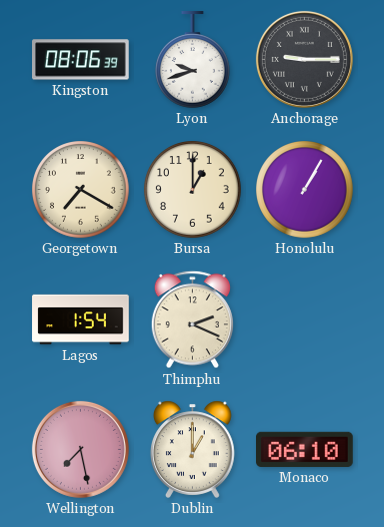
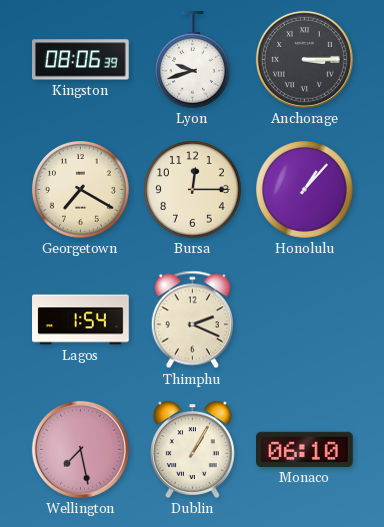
Anchorage: 9:15 -> 3:15 (304, 59)
Bursa: 1:00 -> 12:15 (193, 190)
Honolulu: 1:05 -> 1:07 (305, 190)
Dublin: 1:00 -> 1:05 (192, 449)
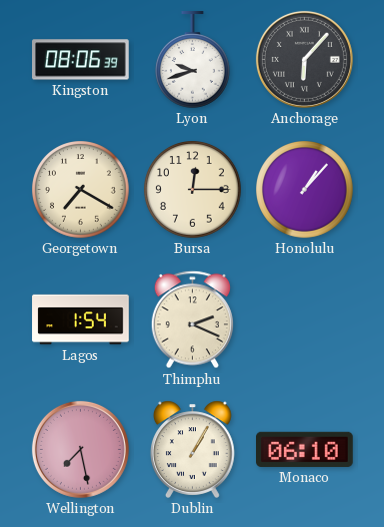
Anchorage: 3:15 -> 6:07 (304, 59)
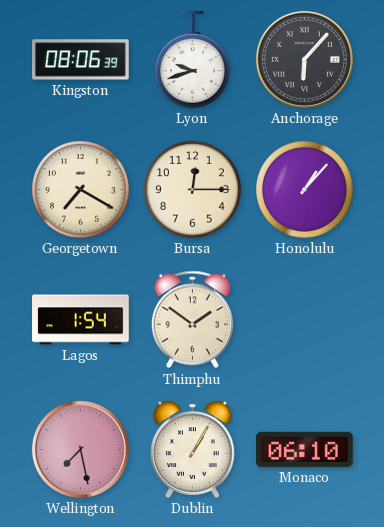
Thimphu: 2:19 -> 1:51 (192, 320)
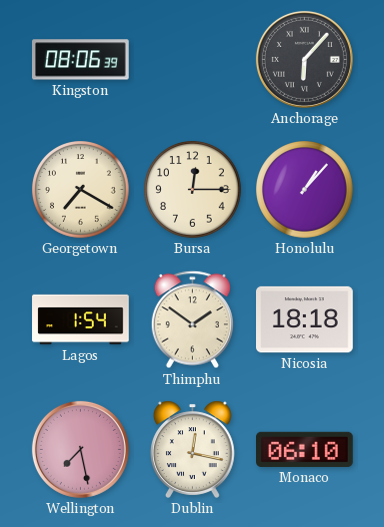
Lyon: 9:42 -> none (193, 60)
Nicosia: none -> 18:18 (305, 320)
Dublin: 1:05 -> 12:17 (192, 449)
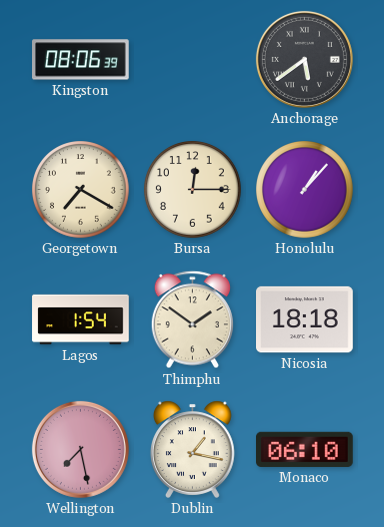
Anchorage: 6:07 -> 5:39 (304, 59)
Dublin: 12:17 -> 1:17 (192, 449)
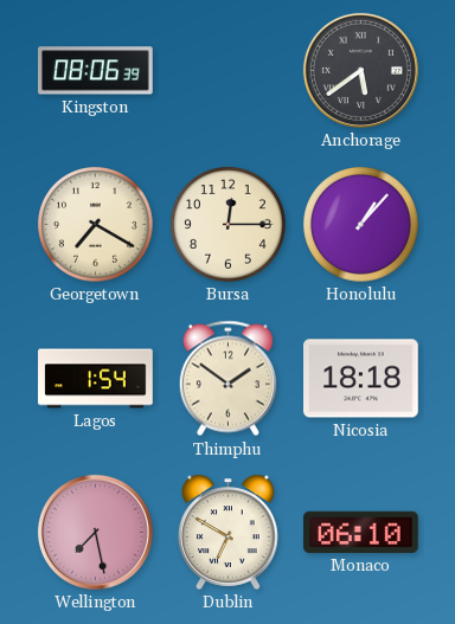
Dublin: 1:17 -> 6:50 (227, 532)
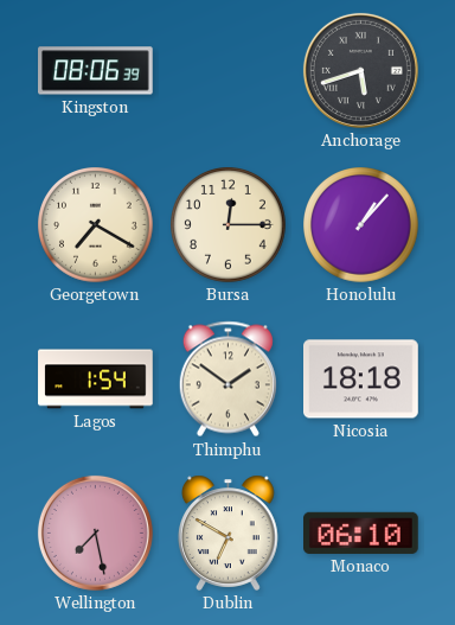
Anchorage: 5:39 -> 5:42 (360, 70)
